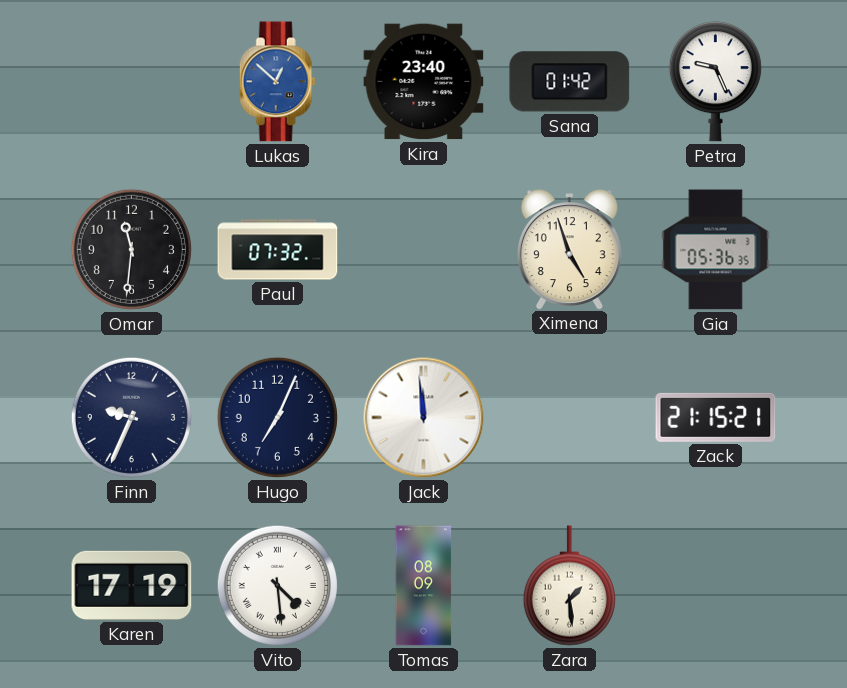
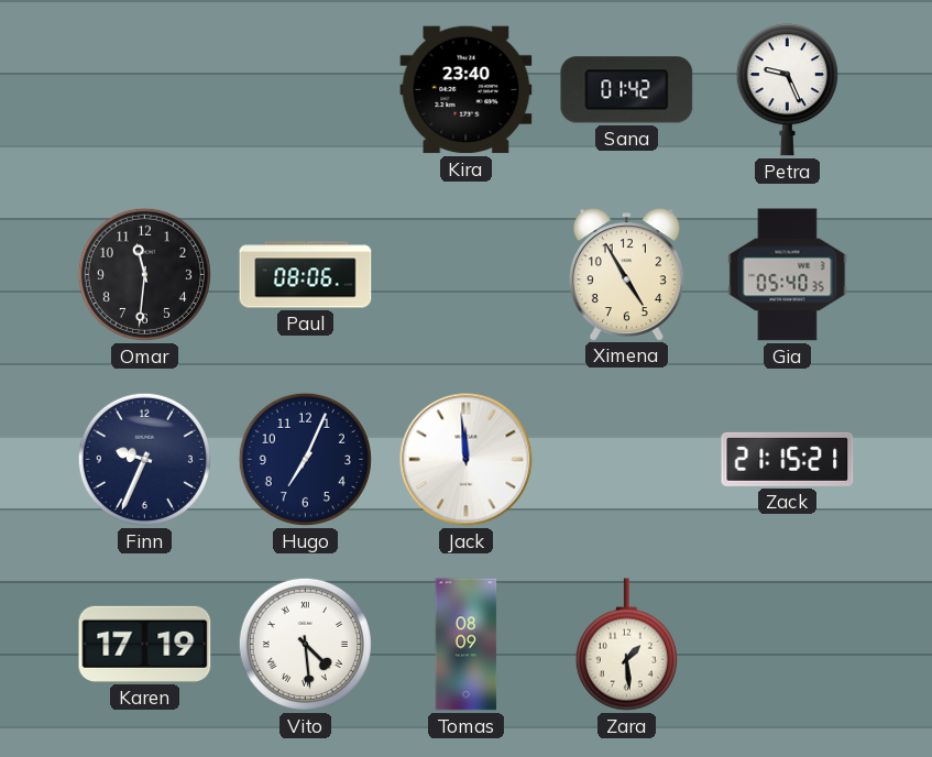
Lukas: 12:52 -> none (277, 82)
Paul: 07:32 -> 08:06 (306, 275)
Ximena: 4:57 -> 4:55 (626, 274)
Gia: 05:36 -> 05:40 (788, 275)
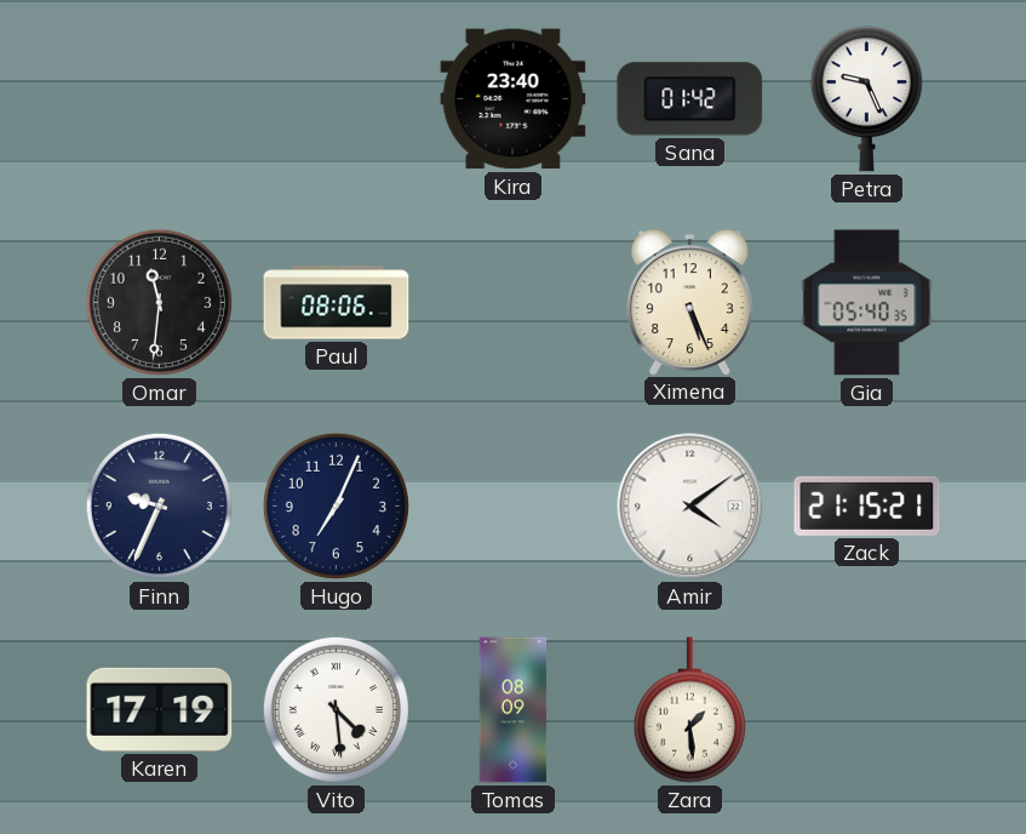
Ximena: 4:55 -> 5:26 (689, 302)
Jack: 11:59 -> none (467, 460)
Amir: none -> 4:09 (690, 507)
